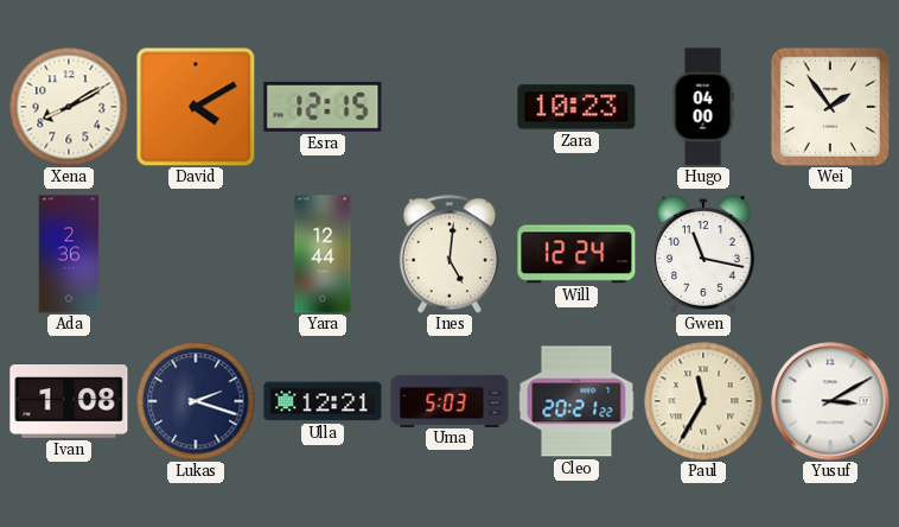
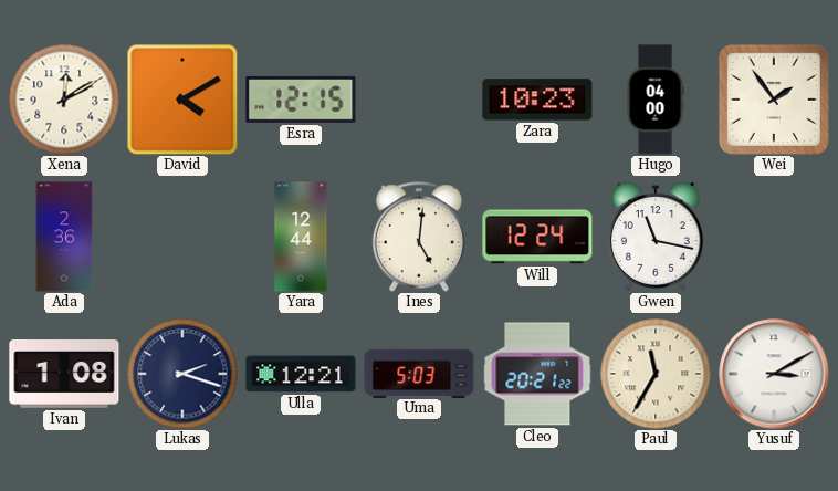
Xena: 8:10 -> 12:10 (64, 100)
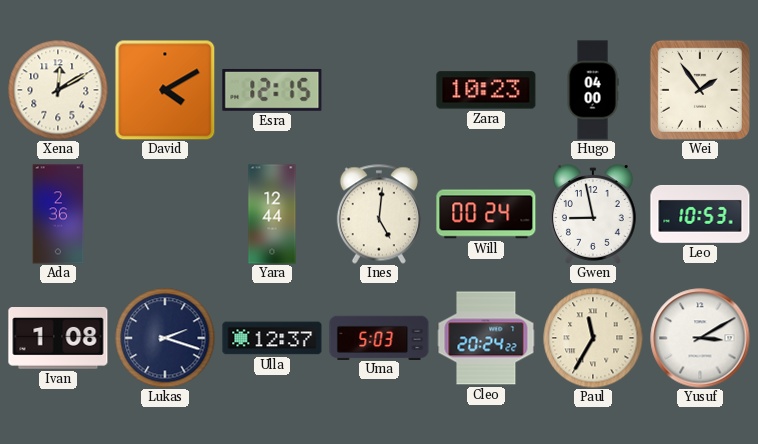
Will: 12:24 -> 00:24 (486, 214)
Gwen: 11:17 -> 8:58 (593, 214)
Leo: none -> 10:53 (700, 214)
Ulla: 12:21 -> 12:37 (272, 338)
Cleo: 20:21 -> 20:24 (486, 338)
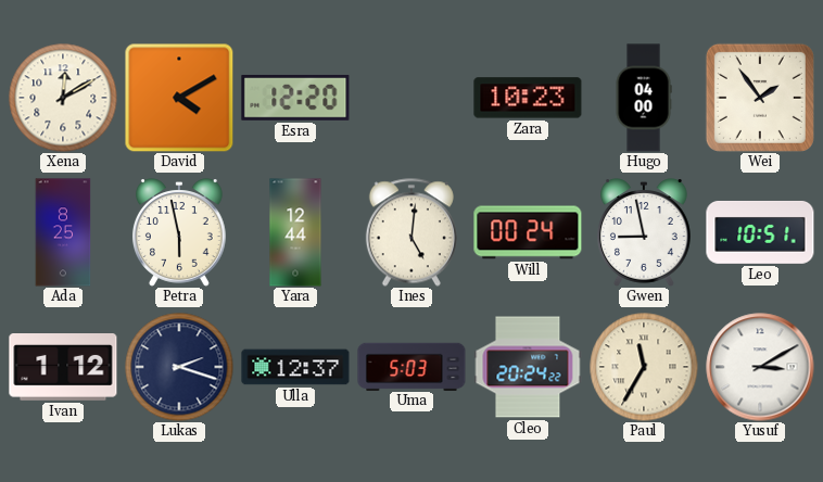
Esra: 12:15 -> 12:20 (295, 98)
Ada: 2:36 -> 8:25 (63, 232)
Petra: none -> 5:58 (179, 232)
Leo: 10:53 -> 10:51 (760, 232)
Ivan: 1:08 -> 1:12 (63, 367)
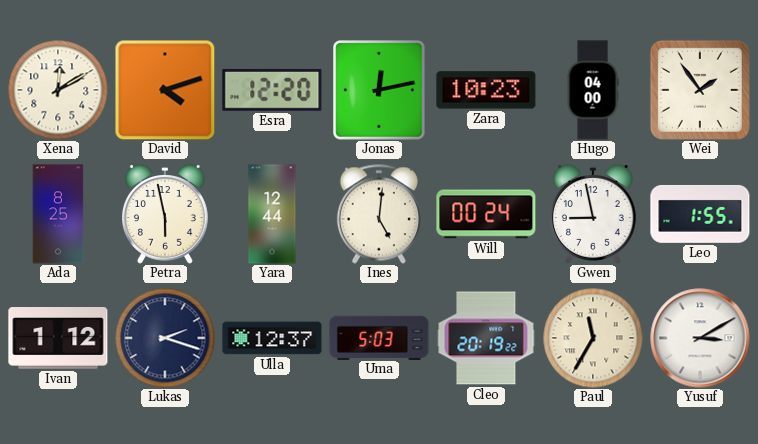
David: 4:10 -> 4:12 (165, 90)
Jonas: none -> 12:13 (379, 90)
Leo: 10:51 -> 1:55 (700, 214)
Cleo: 20:24 -> 20:19 (486, 338)
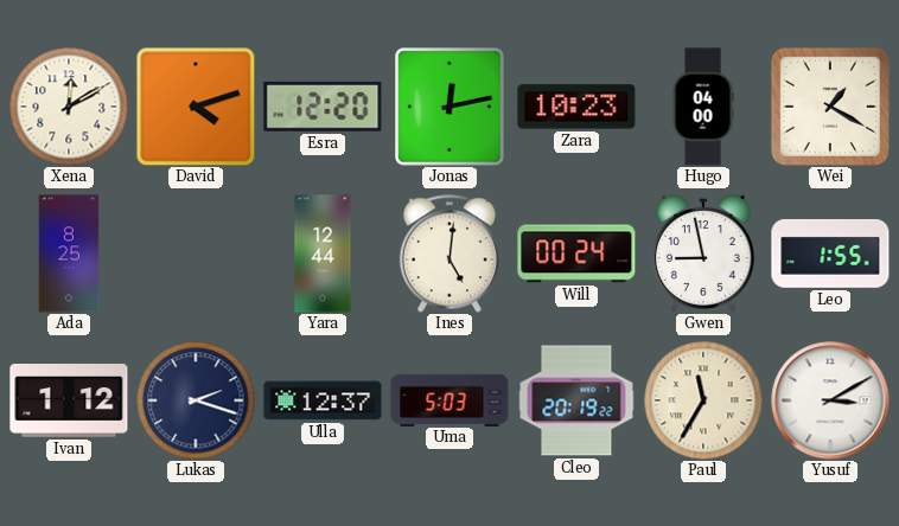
Wei: 1:54 -> 1:20 (830, 107)
Petra: 5:58 -> none (165, 214)
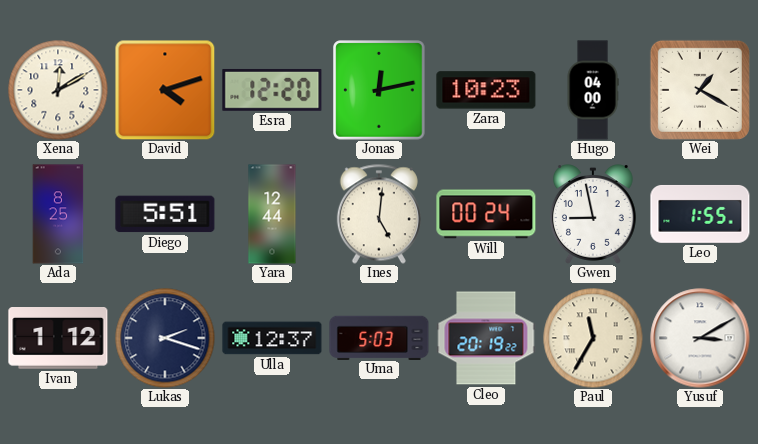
Diego: none -> 5:51 (165, 214)
